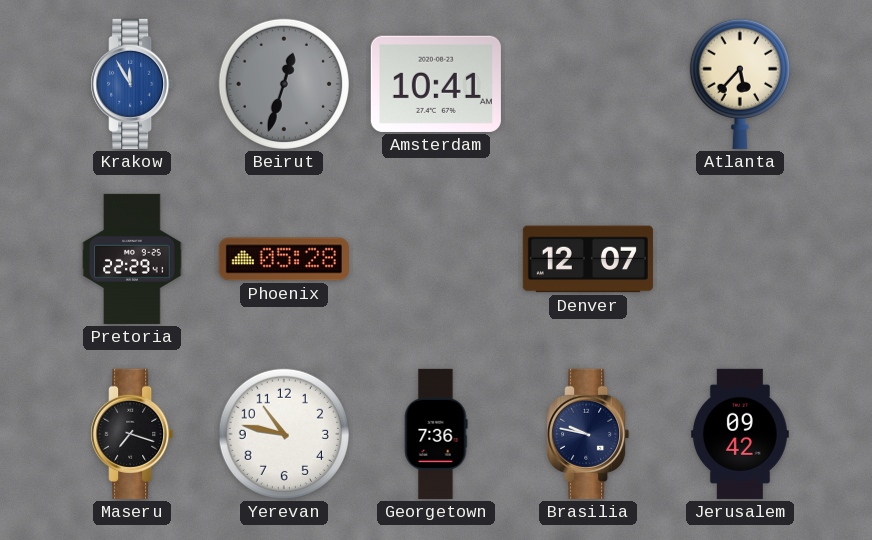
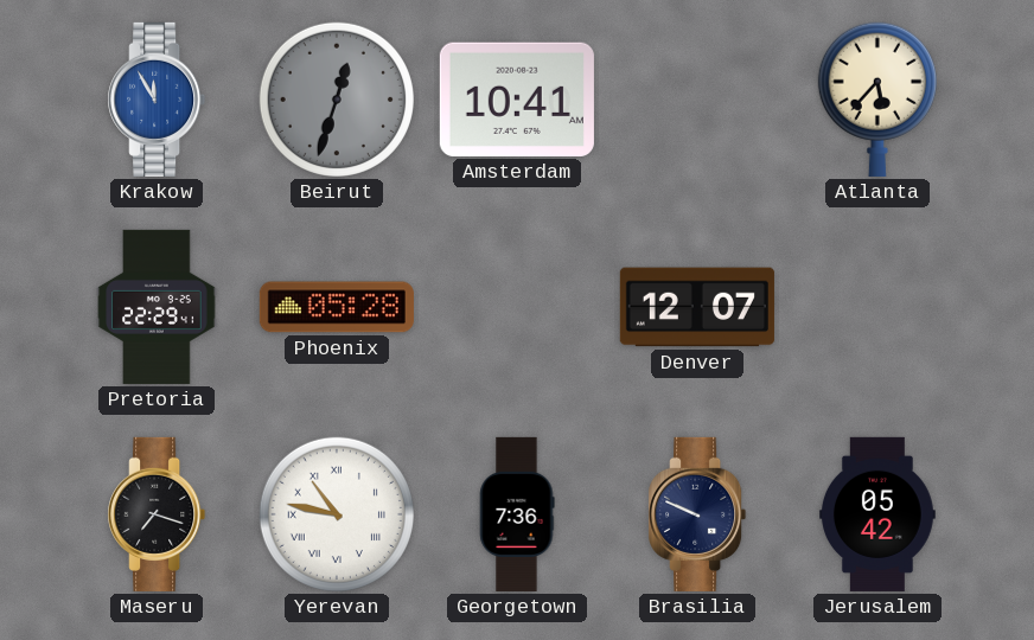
Yerevan numerals: Arabic -> Roman (337, 514)
Brasilia: 9:47 -> 9:49 (697, 514)
Jerusalem: 09:42 -> 05:42 (877, 514)
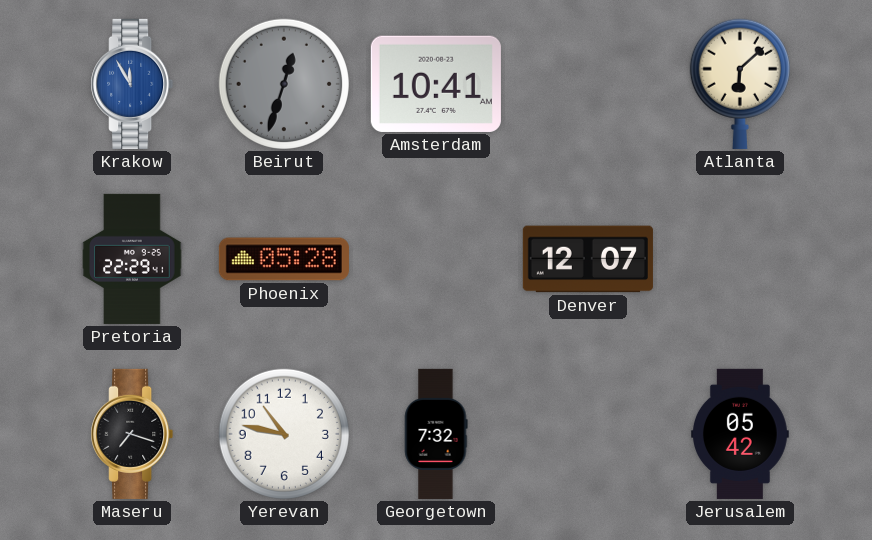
Atlanta: 5:37 -> 6:08 (740, 84)
Yerevan numerals: Roman -> Arabic (284, 434)
Georgetown: 7:36 -> 7:32 (436, 434)
Brasilia: 9:49 -> none (697, 514)
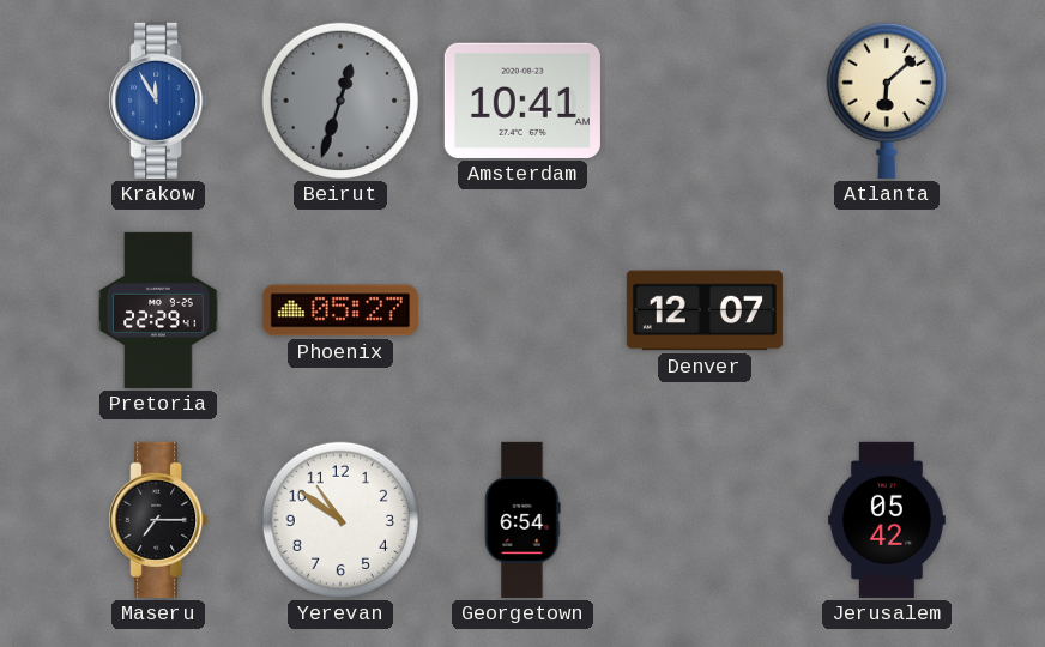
Phoenix: 05:28 -> 05:27 (340, 310)
Maseru: 7:18 -> 7:15 (158, 520)
Yerevan: 10:47 -> 10:51 (340, 520)
Georgetown: 7:32 -> 6:54 (522, 520)
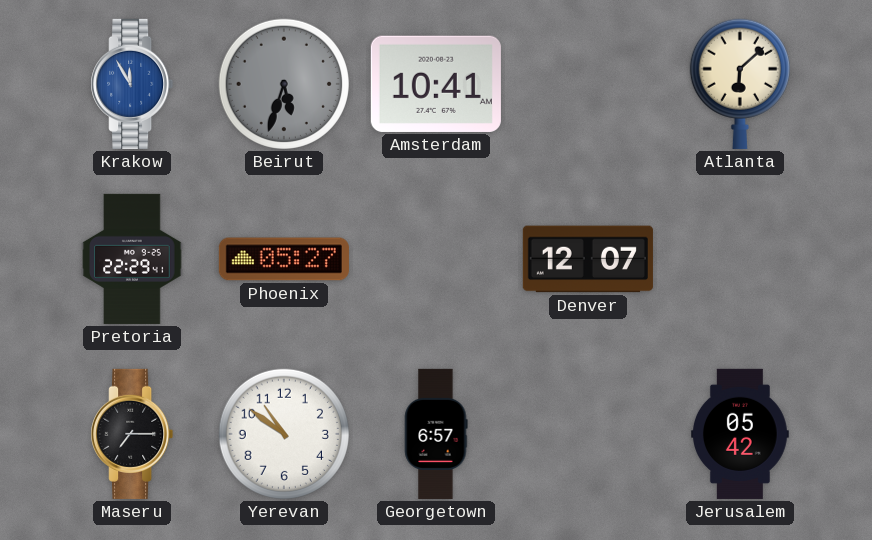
Beirut: 12:33 -> 5:33 (284, 84)
Georgetown: 6:54 -> 6:57 (436, 434)
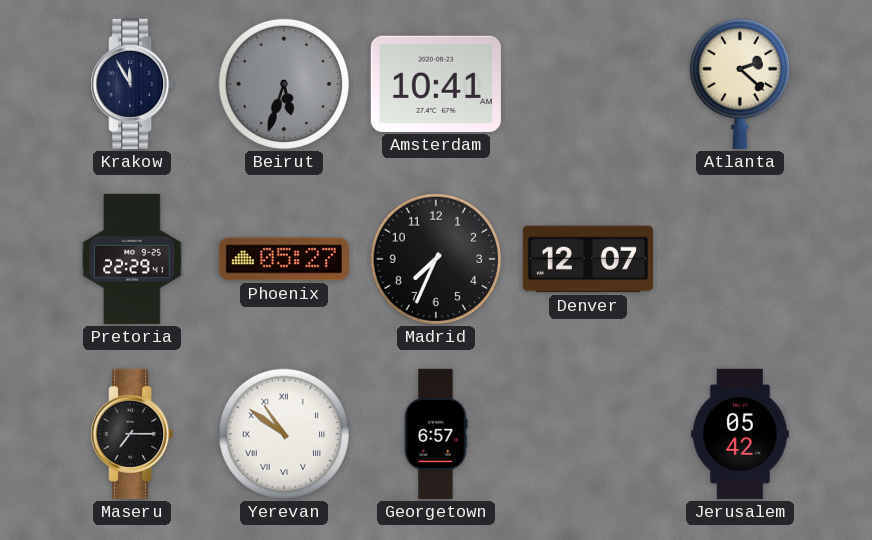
Krakow dial: blue -> navy (132, 84)
Atlanta: 6:08 -> 2:22 (740, 84)
Madrid: none -> 7:34 (436, 259)
Yerevan numerals: Arabic -> Roman (284, 434)
